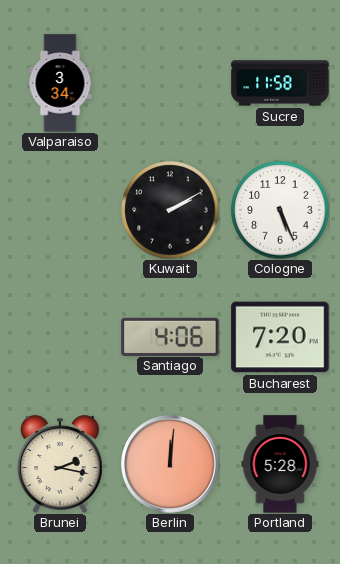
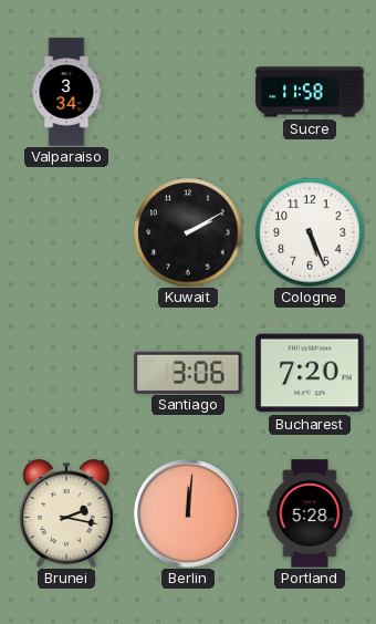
Santiago: 4:06 -> 3:06 (188, 372)
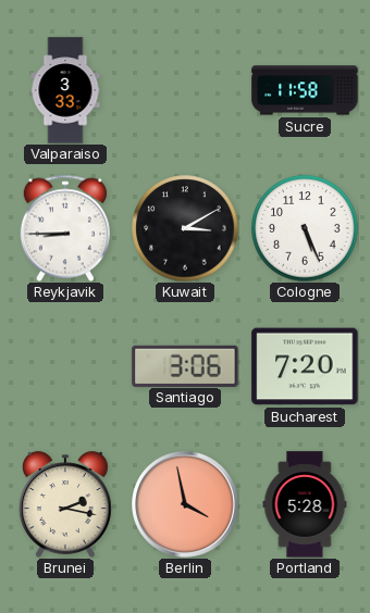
Valparaiso: 3:34 -> 3:33 (65, 90)
Reykjavik: none -> 8:45 (65, 228)
Kuwait: 2:10 -> 3:10 (185, 228)
Berlin: 12:01 -> 3:58 (186, 505)
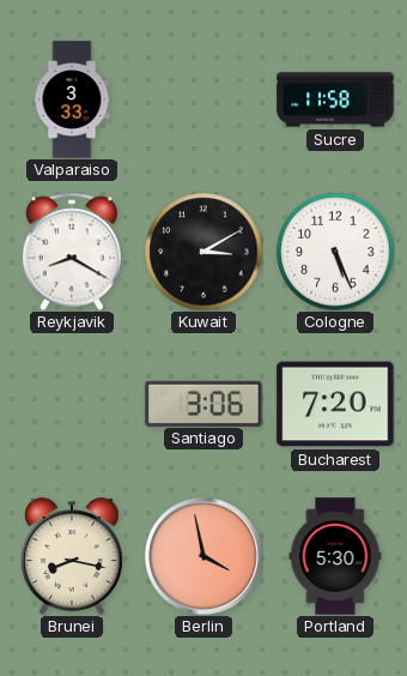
Reykjavik: 8:45 -> 8:20 (72, 252)
Brunei: 2:17 -> 8:17 (72, 556)
Portland: 5:28 -> 5:30 (335, 556)
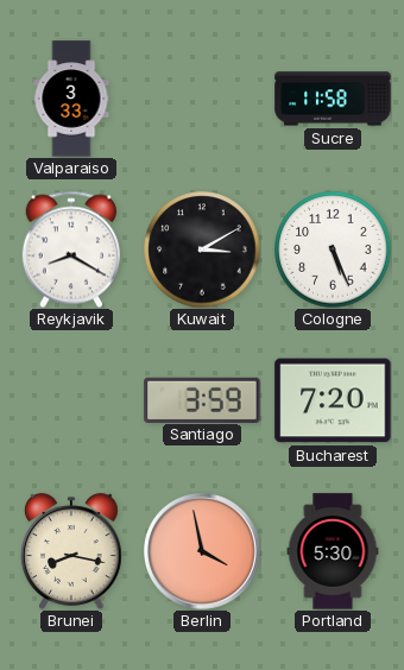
Santiago: 3:06 -> 3:59 (202, 399)
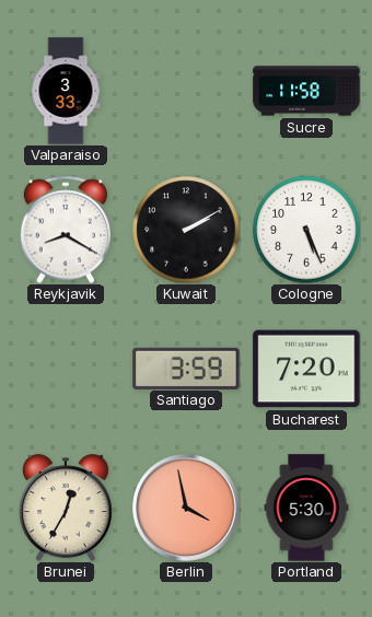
Kuwait: 3:10 -> 2:10 (186, 230)
Brunei: 8:17 -> 12:35 (66, 508)
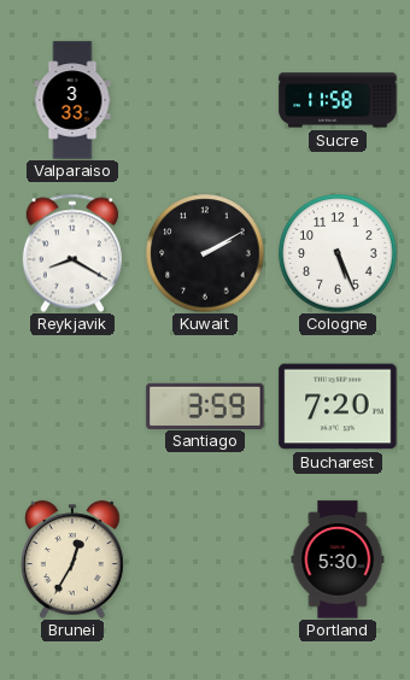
Berlin: 3:58 -> none (187, 509)
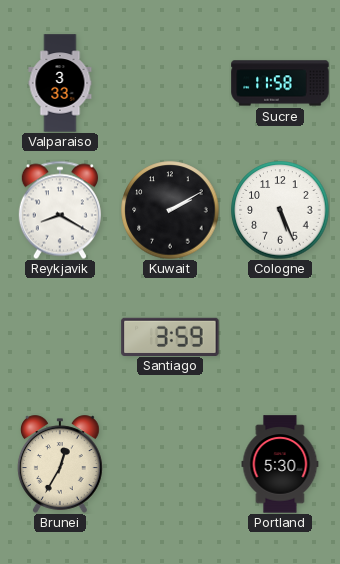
Bucharest: 7:20 -> none (338, 406)
